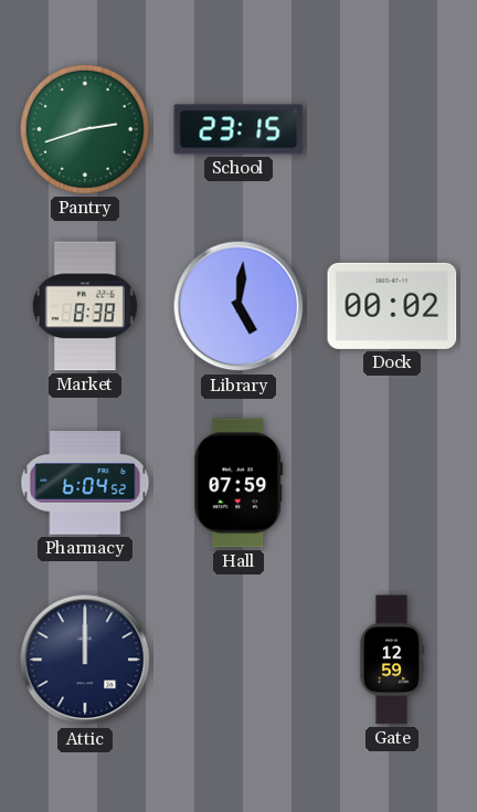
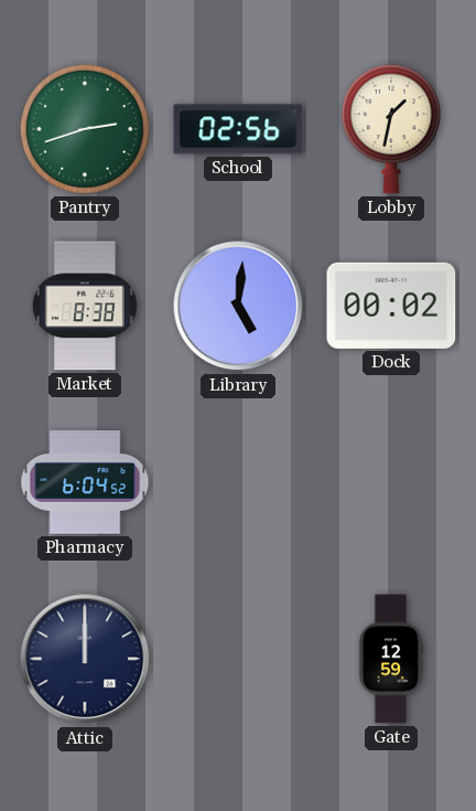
School: 23:15 -> 02:56 (238, 129)
Lobby: none -> 1:32 (391, 129)
Hall: 07:59 -> none (239, 483)
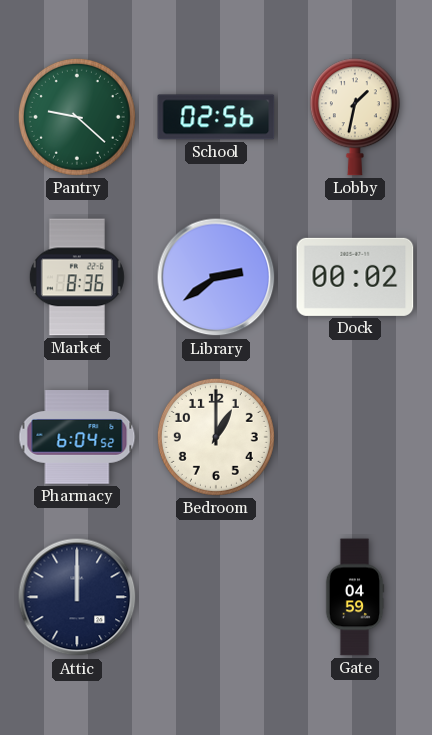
Pantry: 2:42 -> 9:22 (77, 117)
Market: 8:38 -> 8:36 (77, 277)
Library: 5:01 -> 2:39 (216, 277)
Bedroom: none -> 1:00 (216, 437)
Gate: 12:59 -> 04:59 (355, 597)
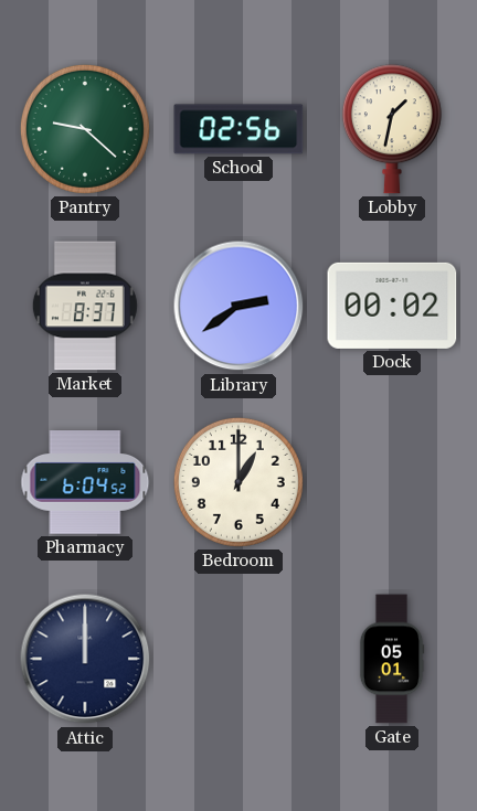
Market: 8:36 -> 8:37 (85, 306)
Gate: 04:59 -> 05:01 (392, 659)
